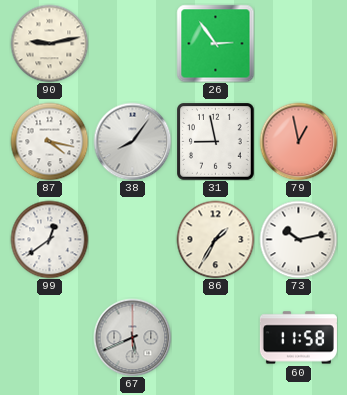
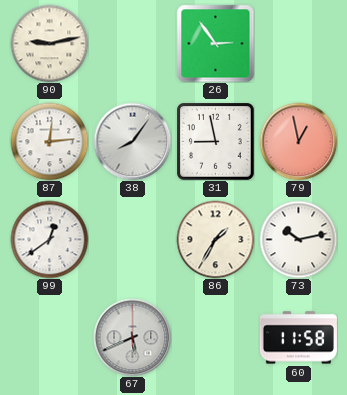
87: 4:17 -> 12:14 (49, 141)
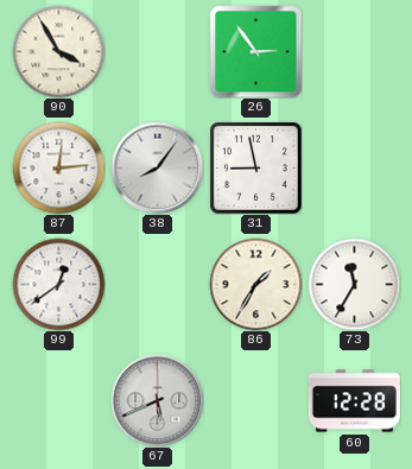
90: 9:13 -> 3:55 (58, 51)
79: 12:58 -> none (298, 141)
73: 10:13 -> 11:35 (354, 284)
60: 11:58 -> 12:28 (354, 401)
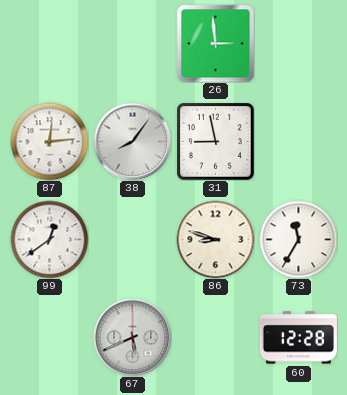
90: 3:55 -> none (58, 51)
26: 2:54 -> 2:59 (215, 43)
86: 1:35 -> 8:48 (215, 239)
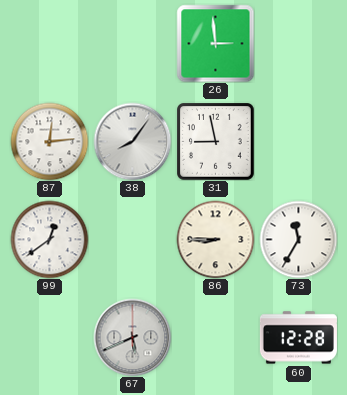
86: 8:48 -> 8:45 (215, 239)
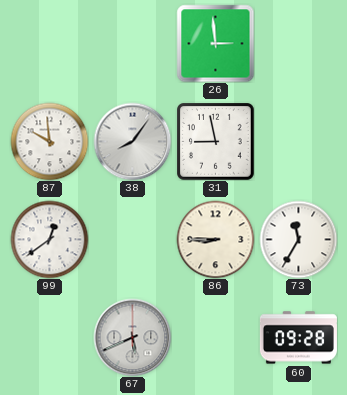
87: 12:14 -> 9:59 (49, 141)
60: 12:28 -> 09:28 (298, 338)
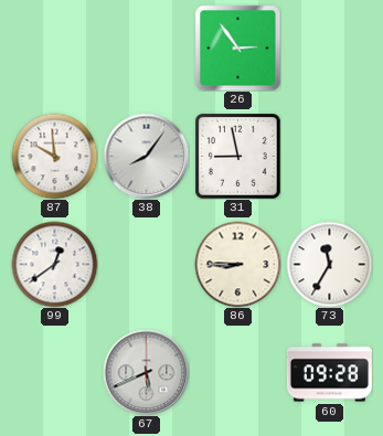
26: 2:59 -> 2:54 (237, 47)
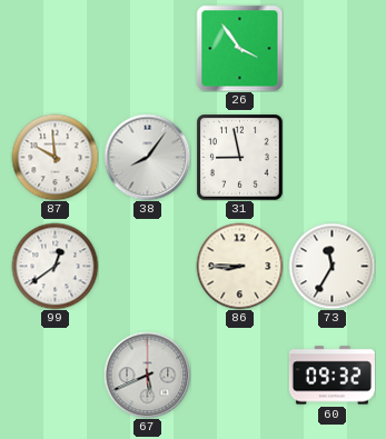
26: 2:54 -> 3:54 (239, 48)
60: 09:28 -> 09:32 (331, 376)
